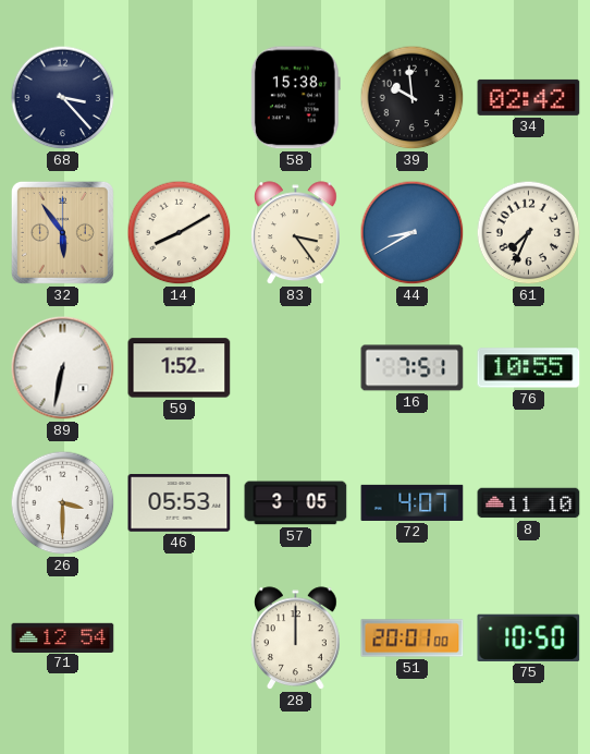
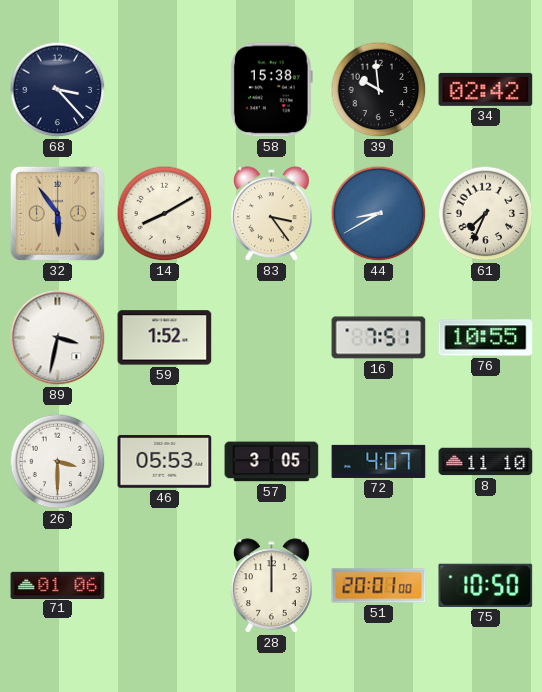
89: 6:32 -> 3:32 (58, 338)
71: 12:54 -> 01:06 (58, 585)
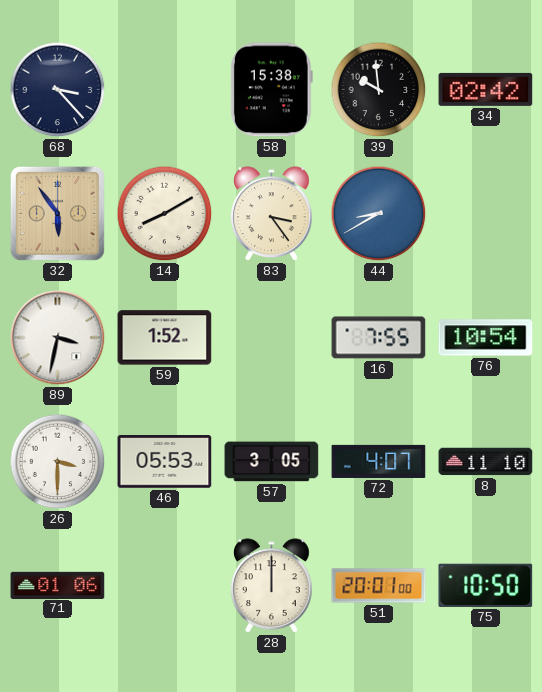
61: 7:34 -> none (486, 214)
16: 7:51 -> 7:55 (379, 338)
76: 10:55 -> 10:54 (486, 338)
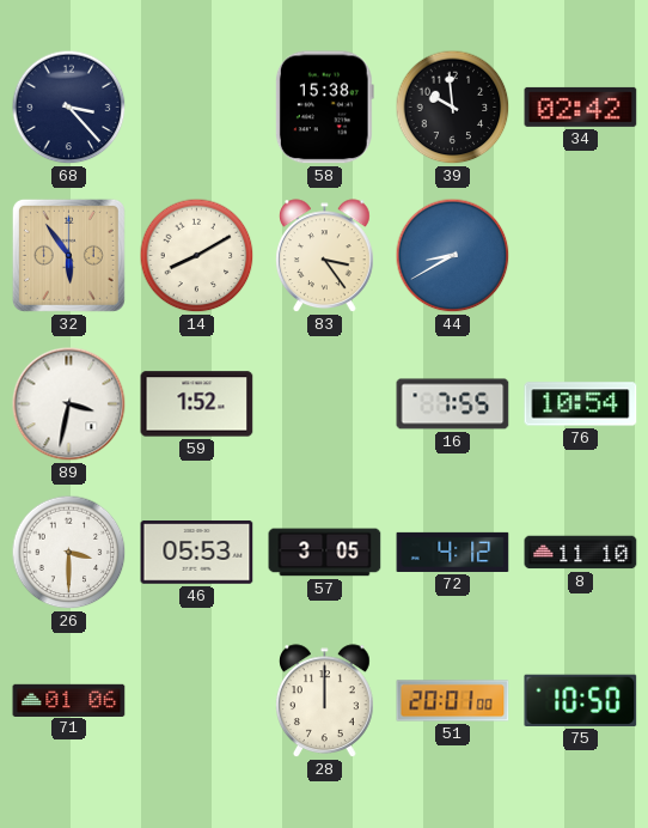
72: 4:07 -> 4:12 (453, 552)
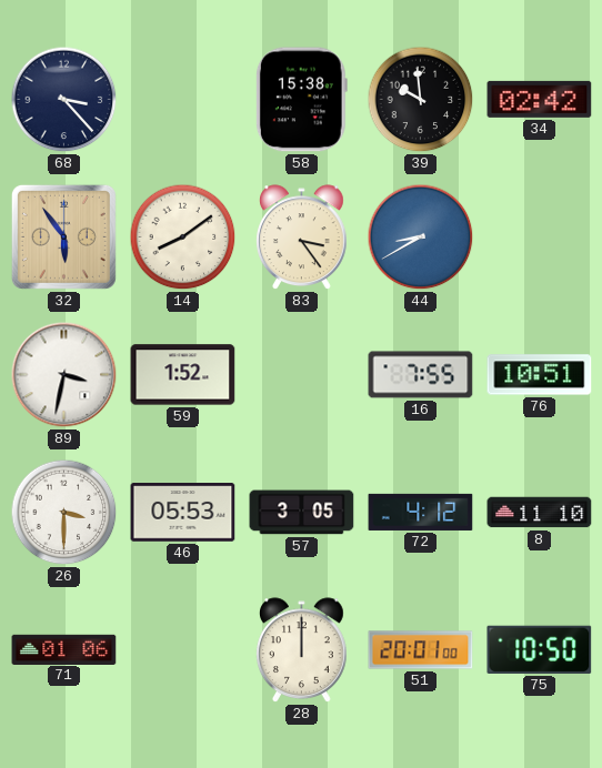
14: 8:10 -> 8:09 (183, 238)
76: 10:54 -> 10:51 (540, 375)
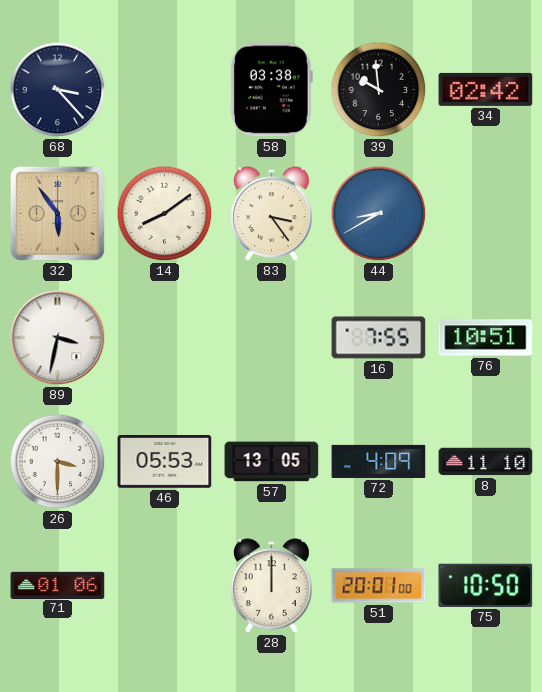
58: 15:38 -> 03:38 (271, 90)
59: 1:52 -> none (183, 375)
57: 3:05 -> 13:05 (272, 462)
72: 4:12 -> 4:09 (379, 461)
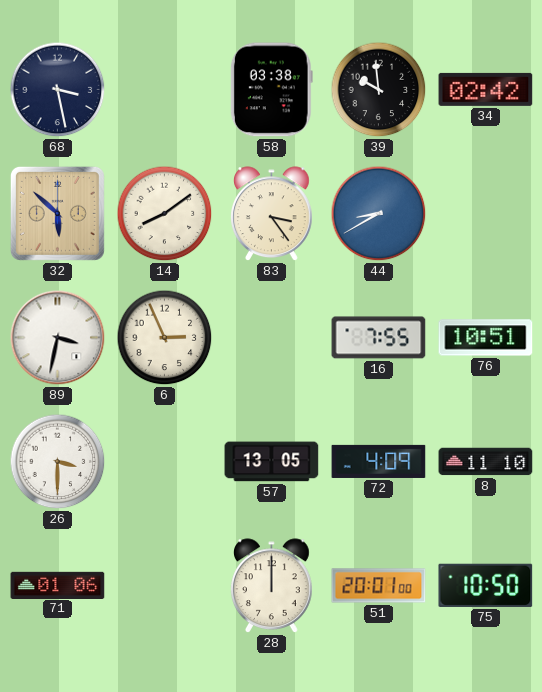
68: 3:23 -> 3:28 (58, 90)
32: 5:54 -> 5:52 (57, 213)
6: none -> 2:56 (165, 338)
46: 05:53 -> none (165, 462)
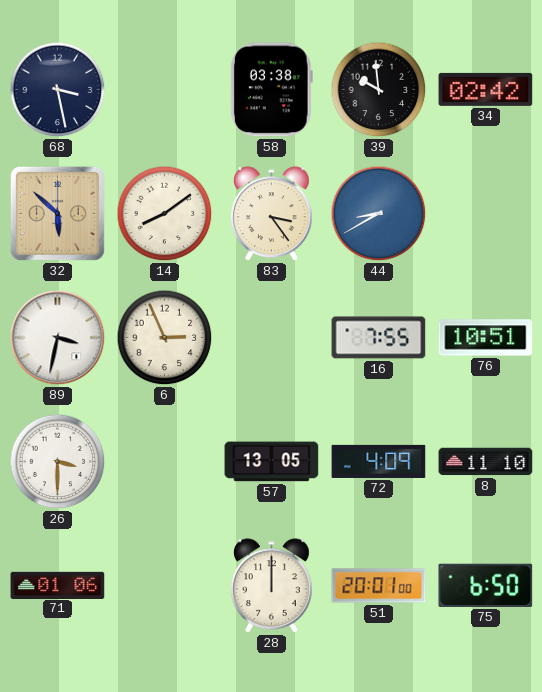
75: 10:50 -> 6:50 (486, 585)
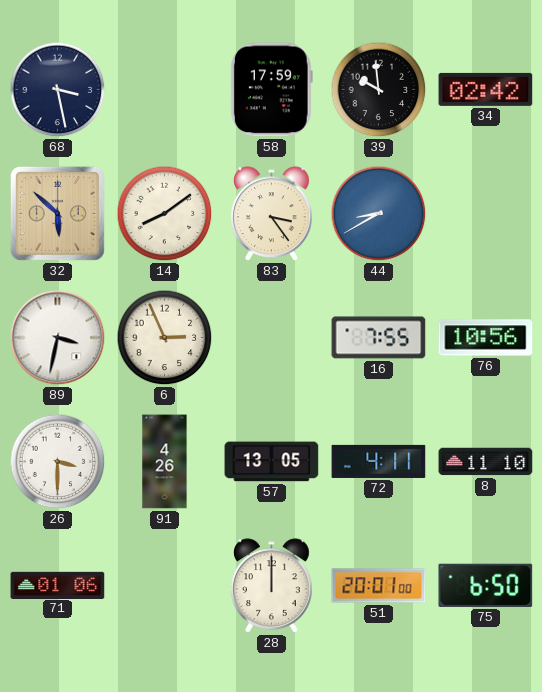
58: 03:38 -> 17:59 (271, 90)
76: 10:51 -> 10:56 (486, 338)
91: none -> 4:26 (165, 462)
72: 4:09 -> 4:11 (379, 461)
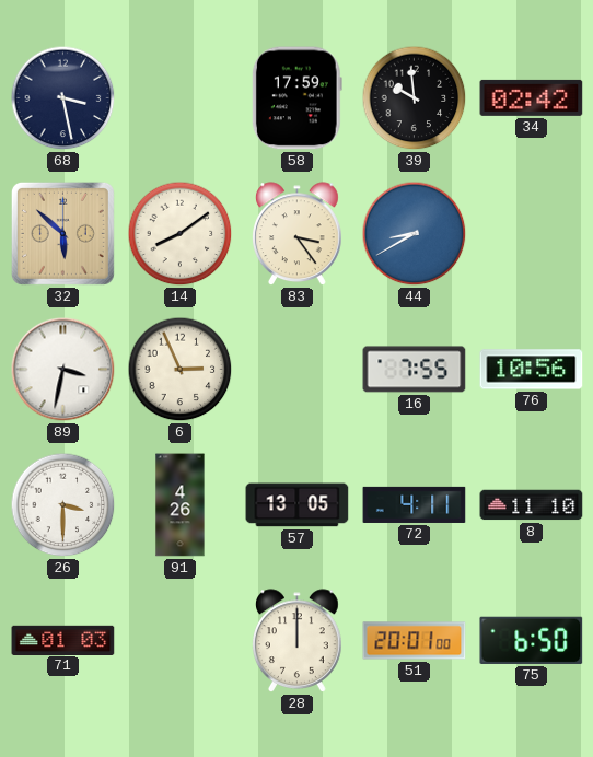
71: 01:06 -> 01:03 (63, 640)
